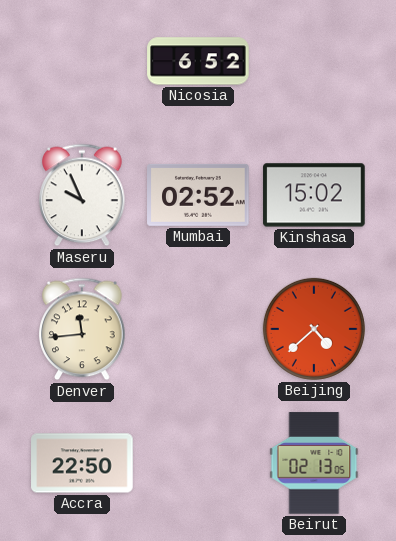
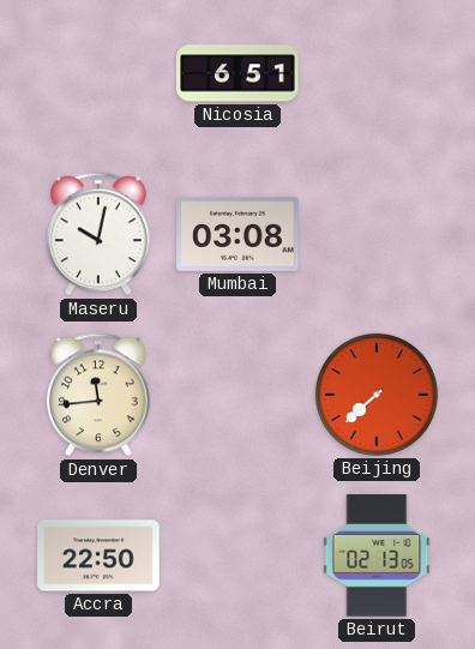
Nicosia: 6:52 -> 6:51 (237, 73)
Maseru: 9:56 -> 10:02 (98, 234)
Mumbai: 02:52 -> 03:08 (237, 234)
Kinshasa: 15:02 -> none (314, 195)
Beijing: 4:38 -> 7:38 (377, 395)
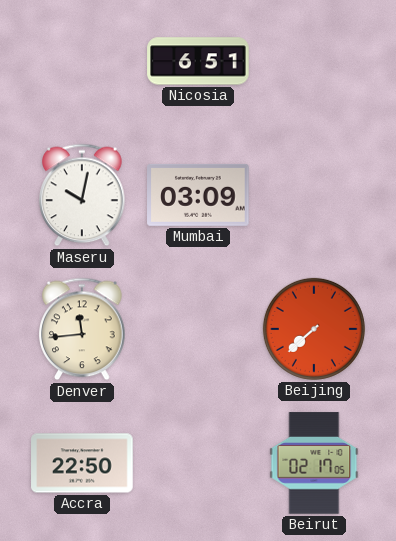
Mumbai: 03:08 -> 03:09 (198, 195)
Beirut: 02:13 -> 02:17 (314, 463)
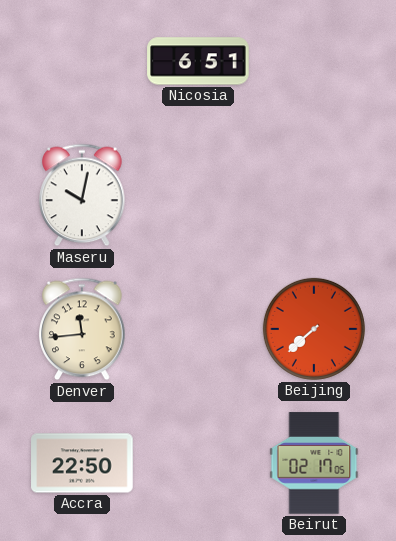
Mumbai: 03:09 -> none (198, 195)
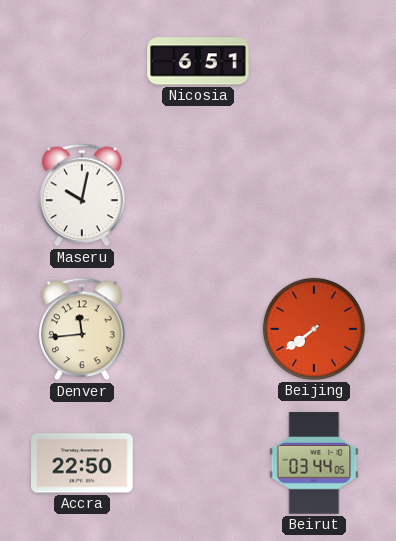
Beijing: 7:38 -> 7:39 (314, 329)
Beirut: 02:17 -> 03:44 (314, 463)
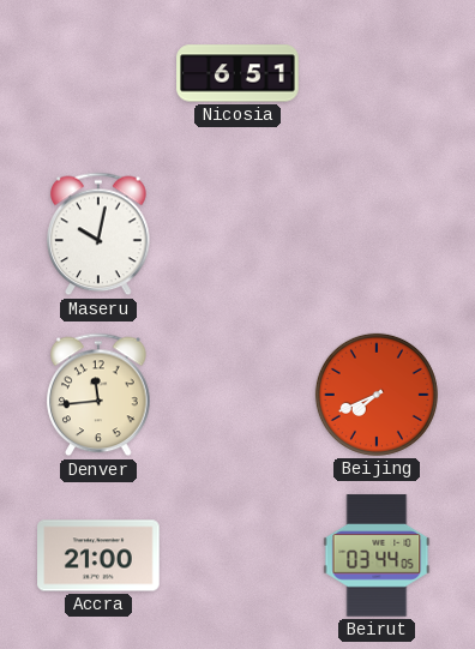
Beijing: 7:39 -> 7:41 (377, 395)
Accra: 22:50 -> 21:00 (98, 555)
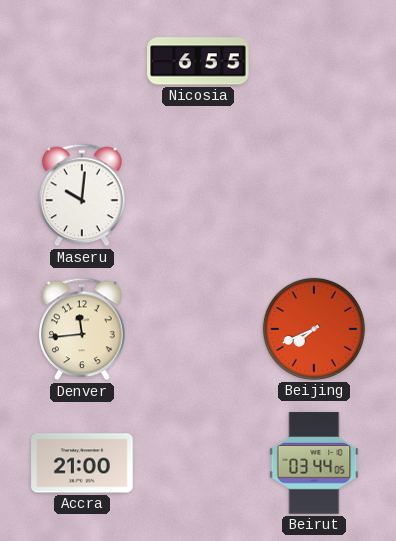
Nicosia: 6:51 -> 6:55 (198, 61)
Maseru: 10:02 -> 10:01 (82, 195)
